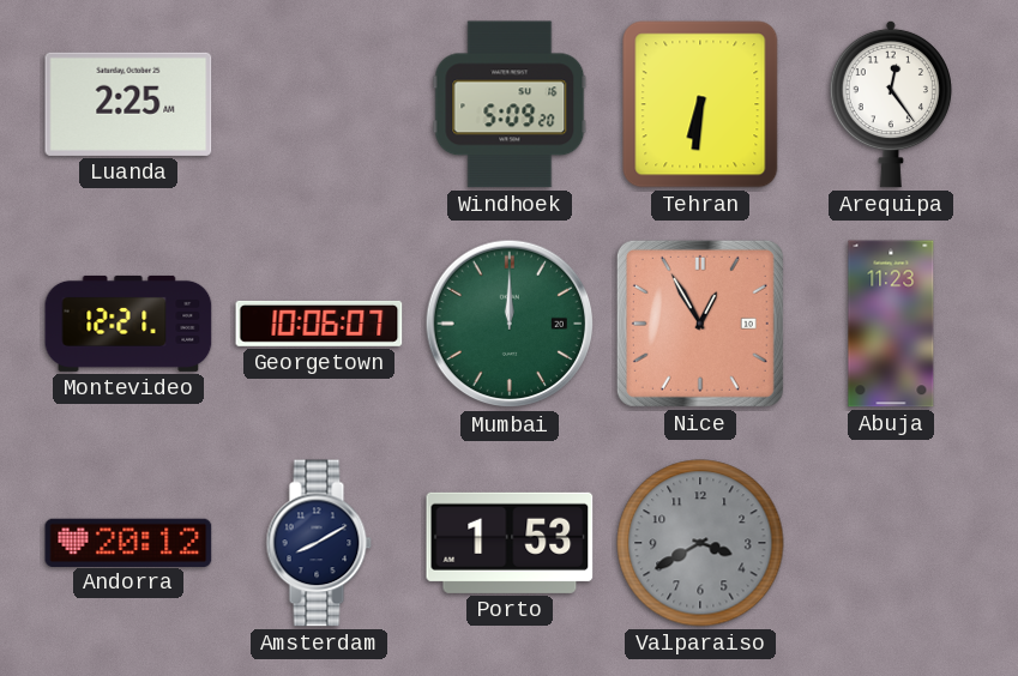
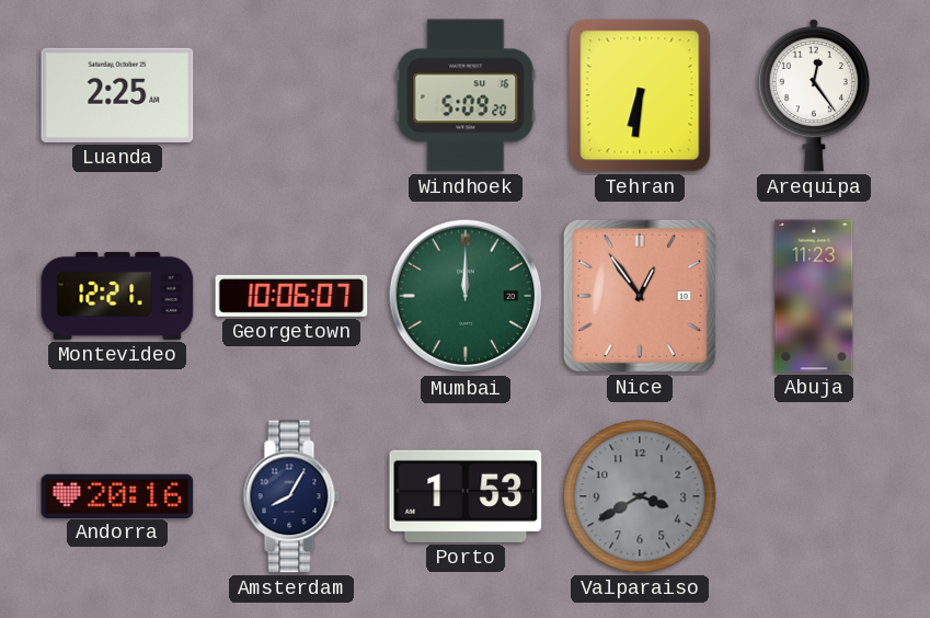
Nice: 12:55 -> 12:54 (640, 296)
Andorra: 20:12 -> 20:16 (117, 495)
Amsterdam: 8:10 -> 8:05 (291, 496)
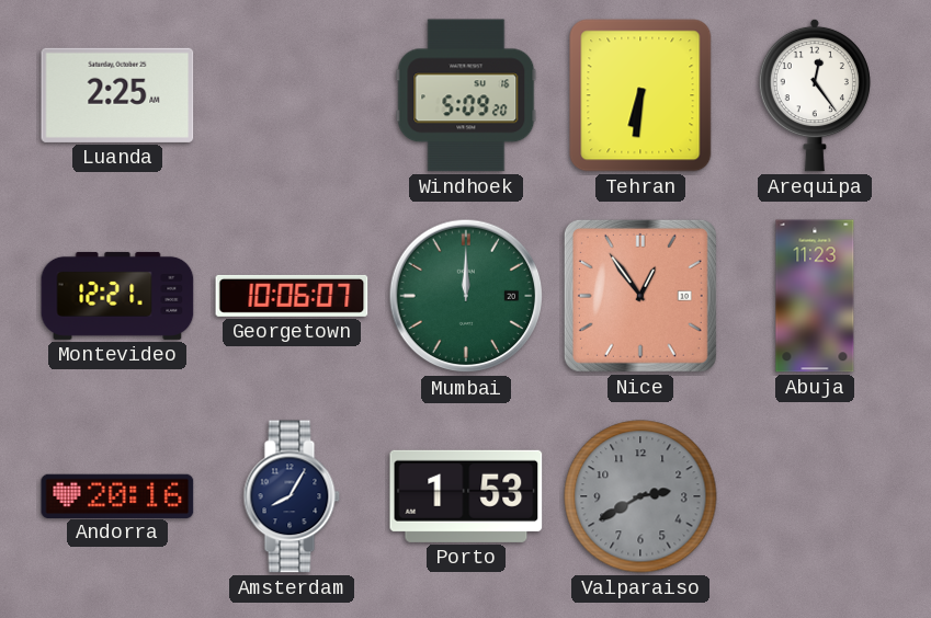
Valparaiso: 3:40 -> 2:40 (640, 496)
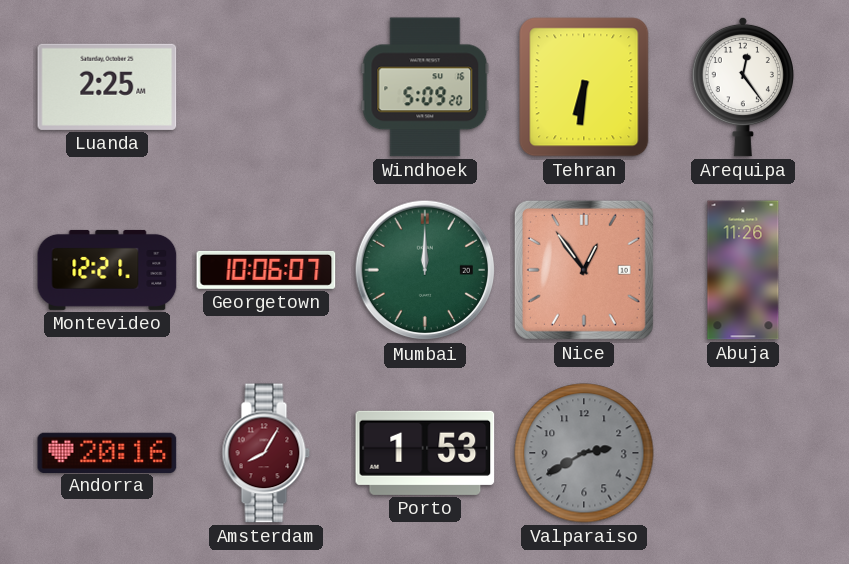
Abuja: 11:23 -> 11:26 (743, 270)
Amsterdam dial: navy -> burgundy (266, 453)
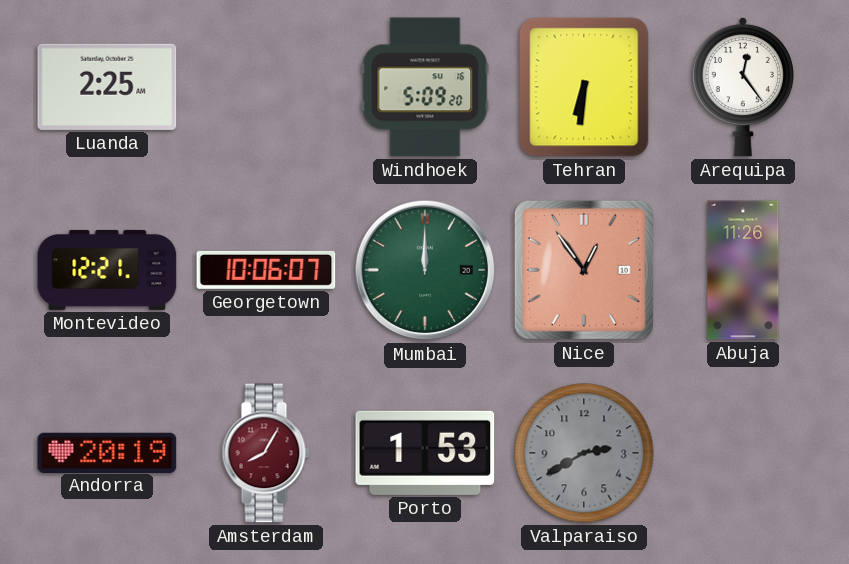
Andorra: 20:16 -> 20:19 (107, 452)
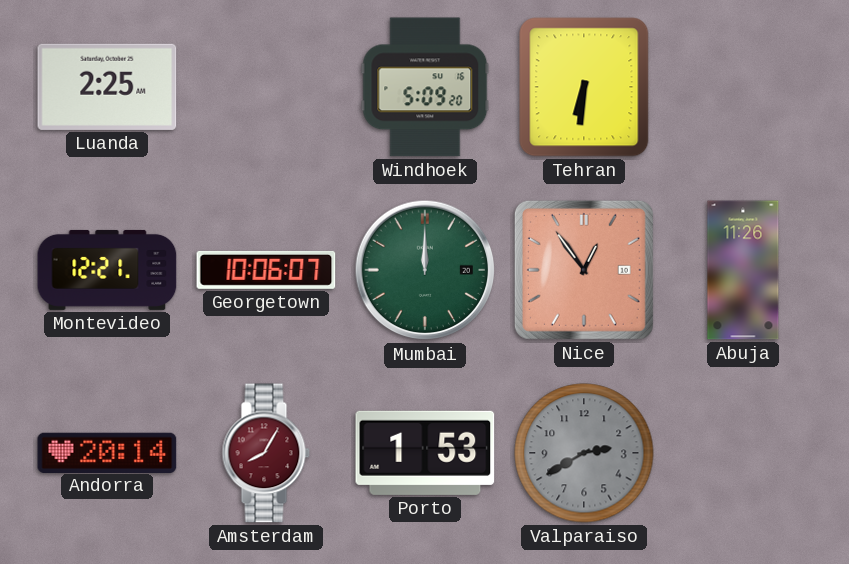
Arequipa: 12:24 -> none (743, 87)
Andorra: 20:19 -> 20:14 (107, 452)
